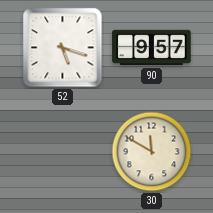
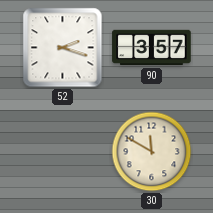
52: 5:18 -> 2:18 (63, 48)
90: 9:57 -> 3:57 (152, 48)
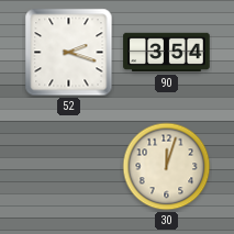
90: 3:57 -> 3:54 (167, 53)
30: 11:50 -> 12:03 (167, 167)
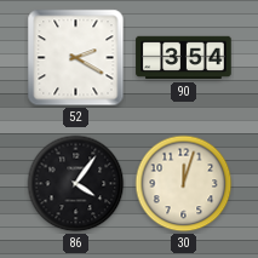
52: 2:18 -> 2:20 (76, 58)
86: none -> 4:06 (76, 184)
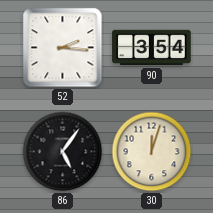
52: 2:20 -> 2:16 (63, 48)
86: 4:06 -> 5:06 (63, 152)
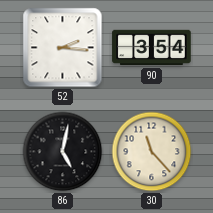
86: 5:06 -> 5:02 (63, 152)
30: 12:03 -> 11:23 (152, 152)
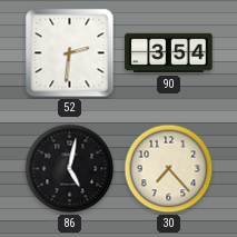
52: 2:16 -> 2:31 (70, 53)
30: 11:23 -> 7:23 (169, 169)
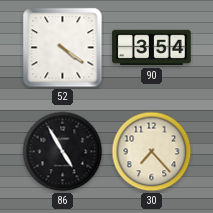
52: 2:31 -> 4:21 (63, 48)
86: 5:02 -> 4:55 (63, 152)
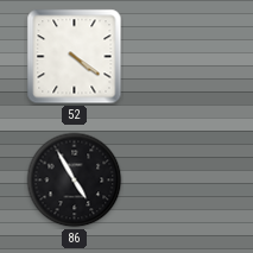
90: 3:54 -> none (152, 48)
30: 7:23 -> none (152, 152)
